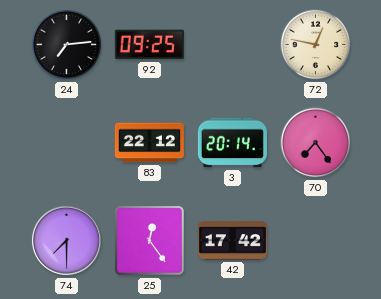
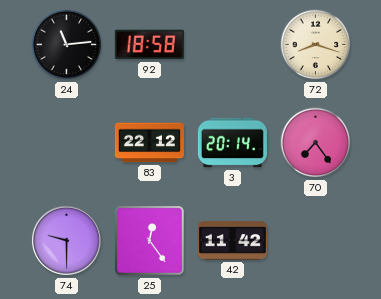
24: 7:14 -> 11:14 (67, 45)
92: 09:25 -> 18:58 (149, 45)
72: 12:47 -> 8:18 (316, 45)
74: 7:30 -> 9:30 (66, 240)
42: 17:42 -> 11:42 (232, 241)
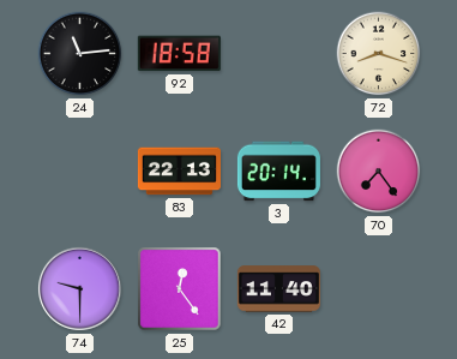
83: 22:12 -> 22:13 (179, 172)
42: 11:42 -> 11:40 (278, 289)
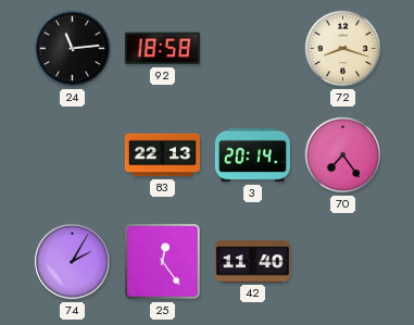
74: 9:30 -> 2:05 (72, 261)
